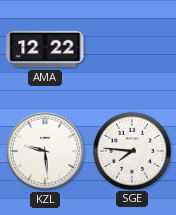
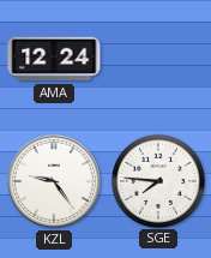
AMA: 12:22 -> 12:24 (54, 59)
KZL: 9:29 -> 9:24 (54, 181)
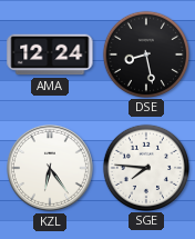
DSE: none -> 8:28 (145, 53)
KZL: 9:24 -> 6:24 (50, 168)
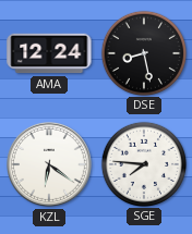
KZL: 6:24 -> 6:21 (49, 164)
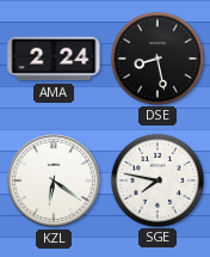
AMA: 12:24 -> 2:24 (54, 59)
SGE: 7:46 -> 7:47 (156, 179)
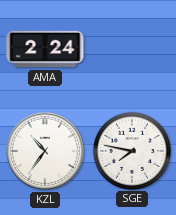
DSE: 8:28 -> none (156, 57)
KZL: 6:21 -> 10:36 (45, 151)
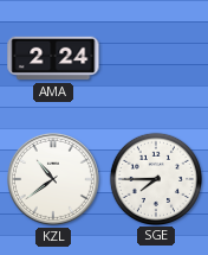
KZL: 10:36 -> 10:39 (53, 179)
SGE: 7:47 -> 7:45 (155, 178)
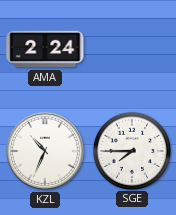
KZL: 10:39 -> 10:34 (45, 151)
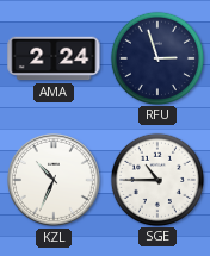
RFU: none -> 2:57 (156, 57)
SGE: 7:45 -> 10:45 (156, 179)
